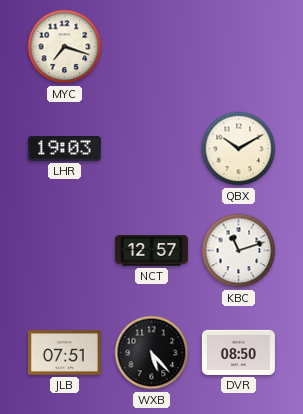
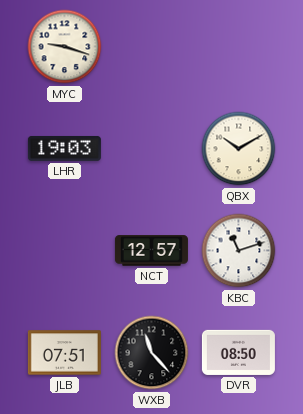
MYC: 7:18 -> 9:18 (65, 47)
WXB: 5:23 -> 11:23 (152, 353)
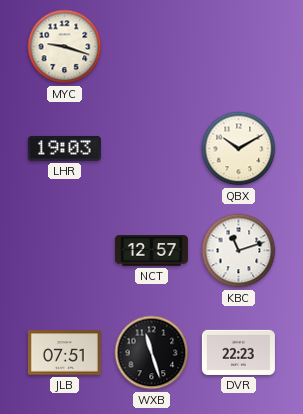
WXB: 11:23 -> 11:27 (152, 353)
DVR: 08:50 -> 22:23 (238, 352)
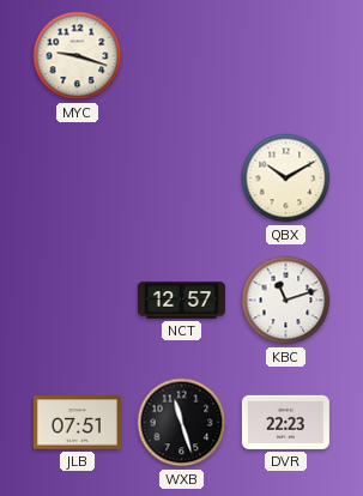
LHR: 19:03 -> none (64, 148)
